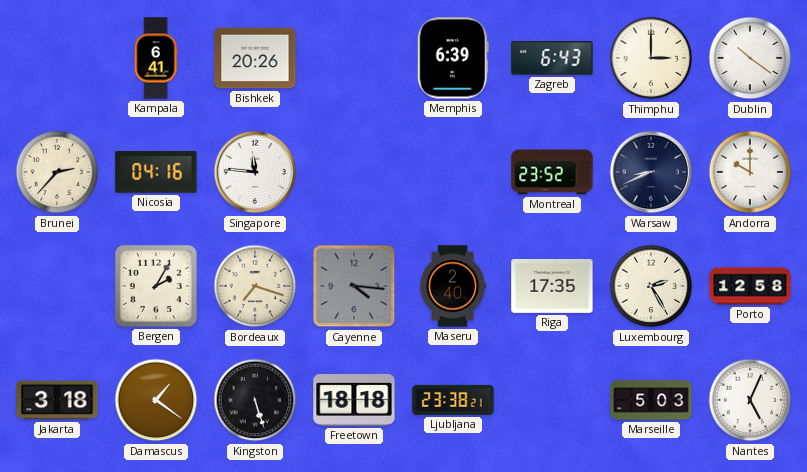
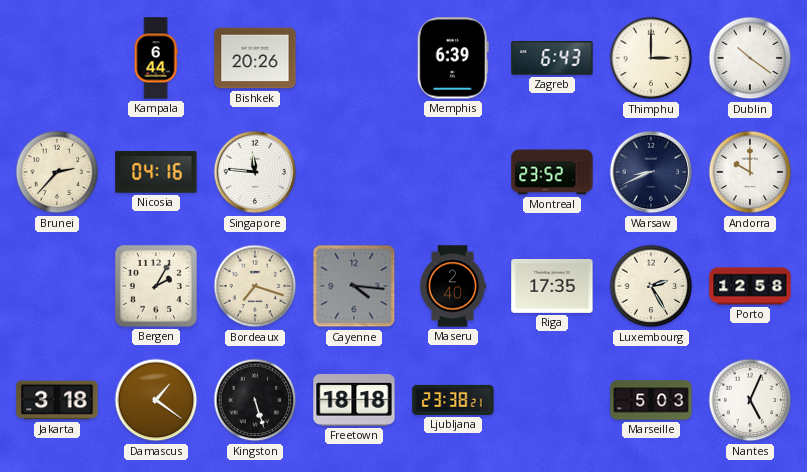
Kampala: 6:41 -> 6:44 (156, 58)
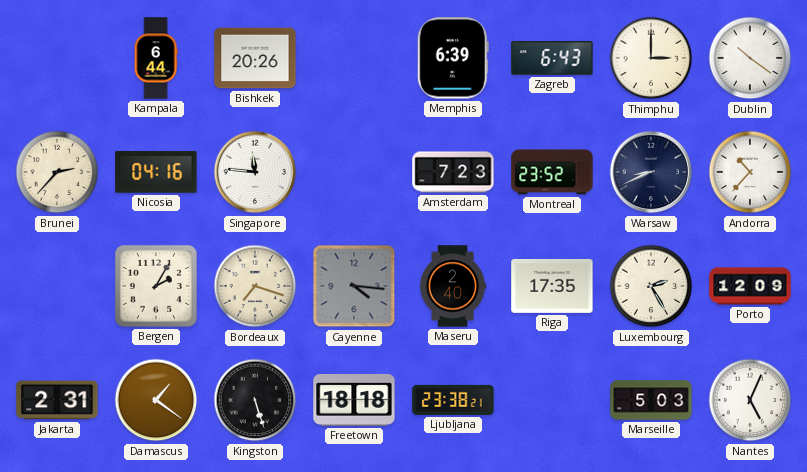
Amsterdam: none -> 7:23 (453, 172)
Andorra: 10:00 -> 10:37 (750, 172)
Porto: 12:58 -> 12:09 (750, 286)
Jakarta: 3:18 -> 2:31 (57, 400)
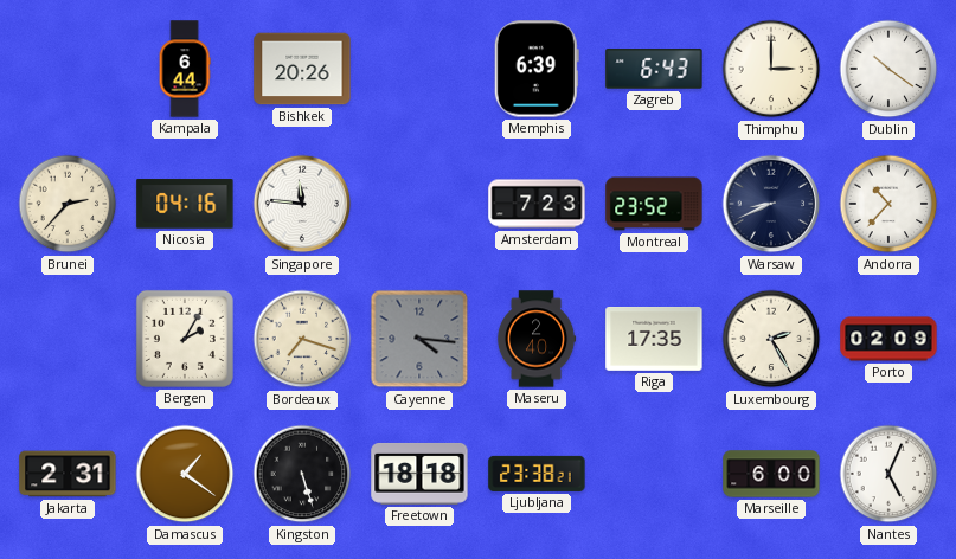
Porto: 12:09 -> 02:09 (888, 339)
Marseille: 5:03 -> 6:00 (771, 474)
